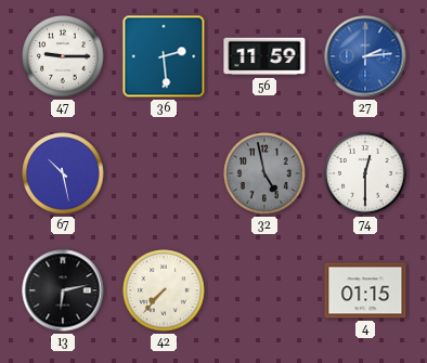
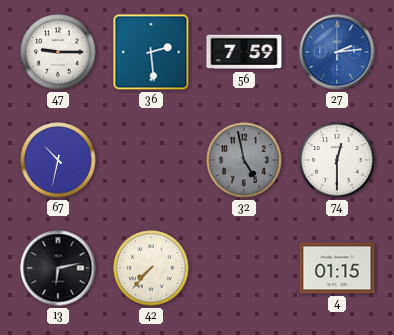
56: 11:59 -> 7:59 (244, 52)
67: 10:28 -> 10:32 (58, 160)
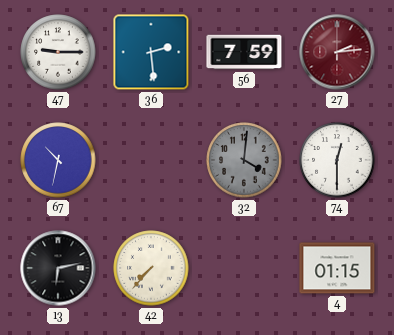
27 dial: blue -> burgundy (337, 52)
32: 4:58 -> 4:01 (244, 160)
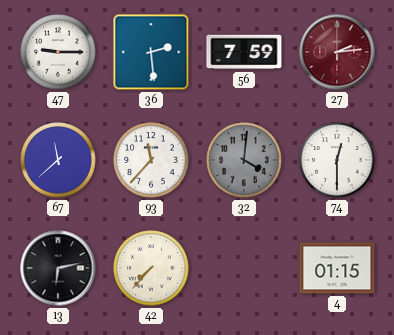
67: 10:32 -> 11:38 (58, 160)
93: none -> 11:37 (151, 160)
